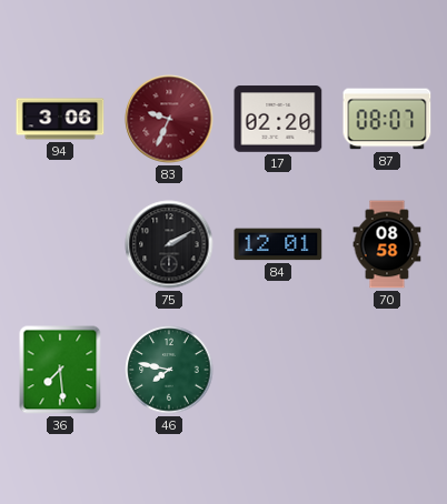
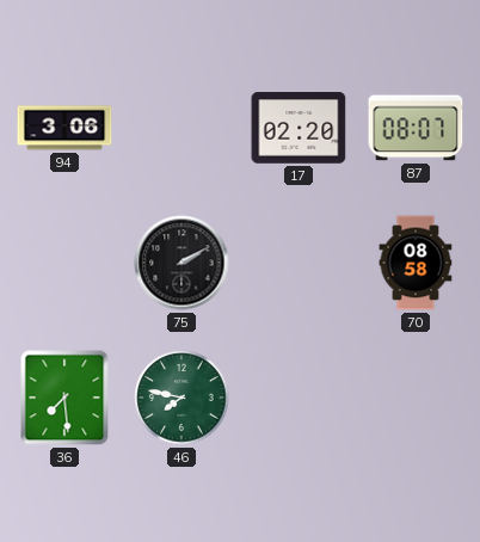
83: 9:34 -> none (169, 119)
84: 12:01 -> none (278, 244)
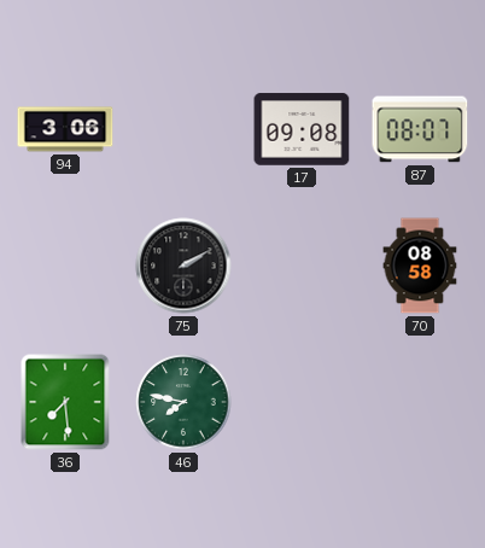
17: 02:20 -> 09:08 (302, 129)
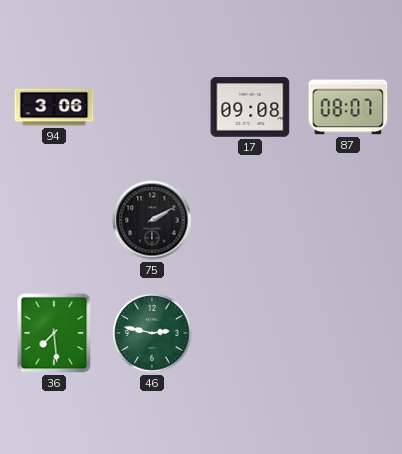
70: 08:58 -> none (420, 266)
46: 7:47 -> 2:47 (152, 333)
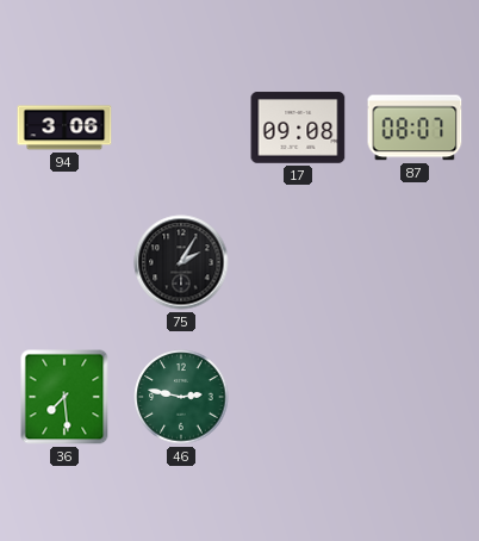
75: 2:10 -> 2:05 (181, 262)
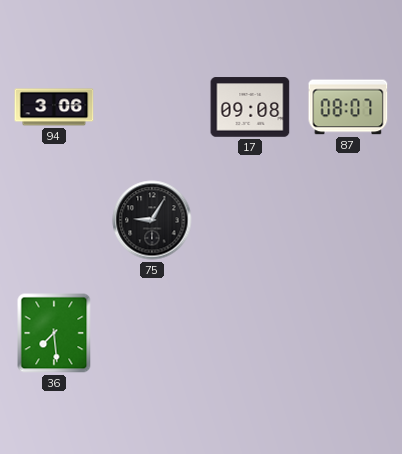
75: 2:05 -> 9:05 (152, 220)
46: 2:47 -> none (181, 397)
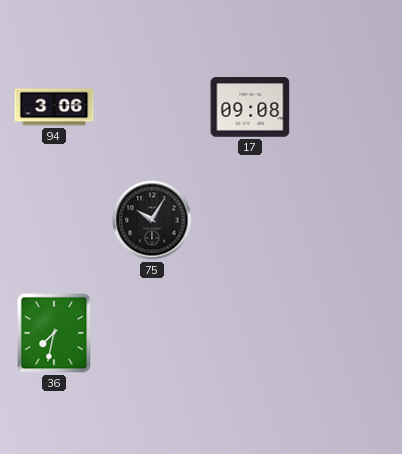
87: 08:07 -> none (348, 107)
75: 9:05 -> 10:05 (152, 220)
36: 7:29 -> 7:32 (54, 333)
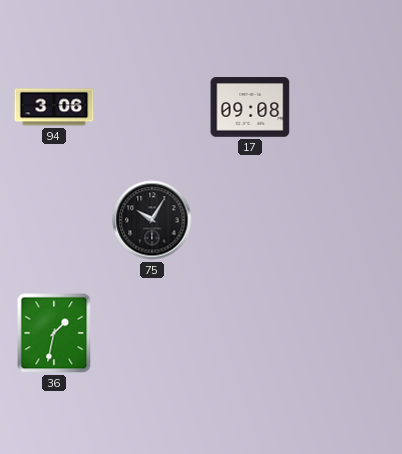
36: 7:32 -> 1:32 (54, 333)
